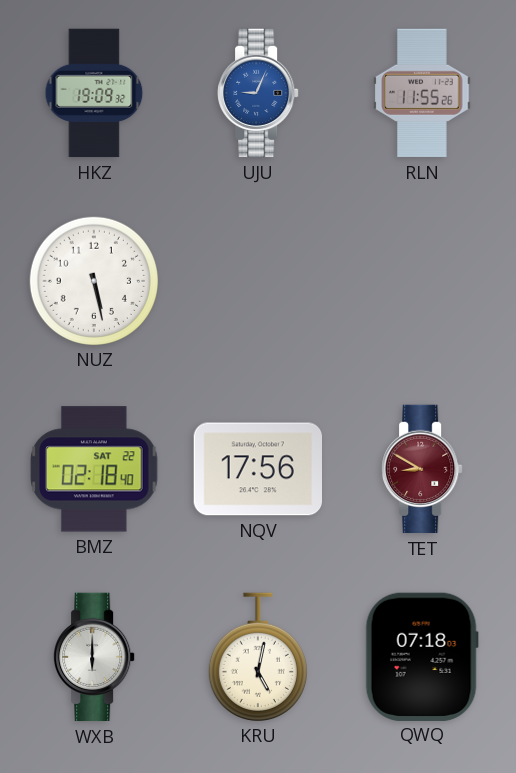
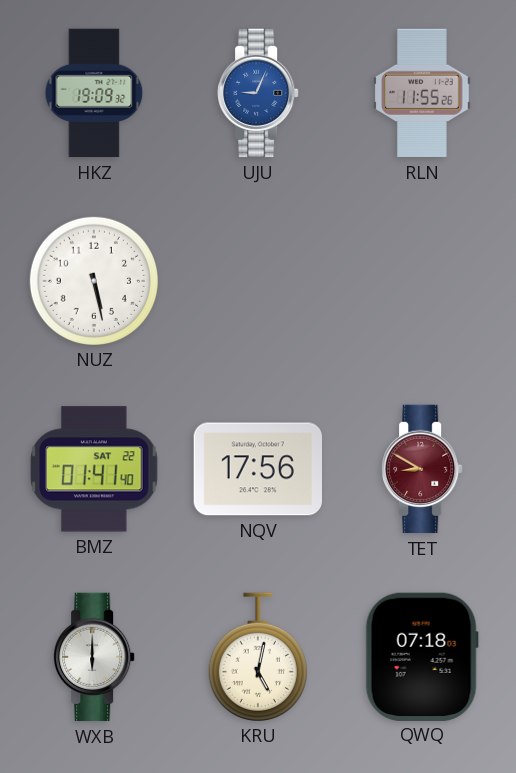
BMZ: 02:18 -> 01:41 (94, 469)
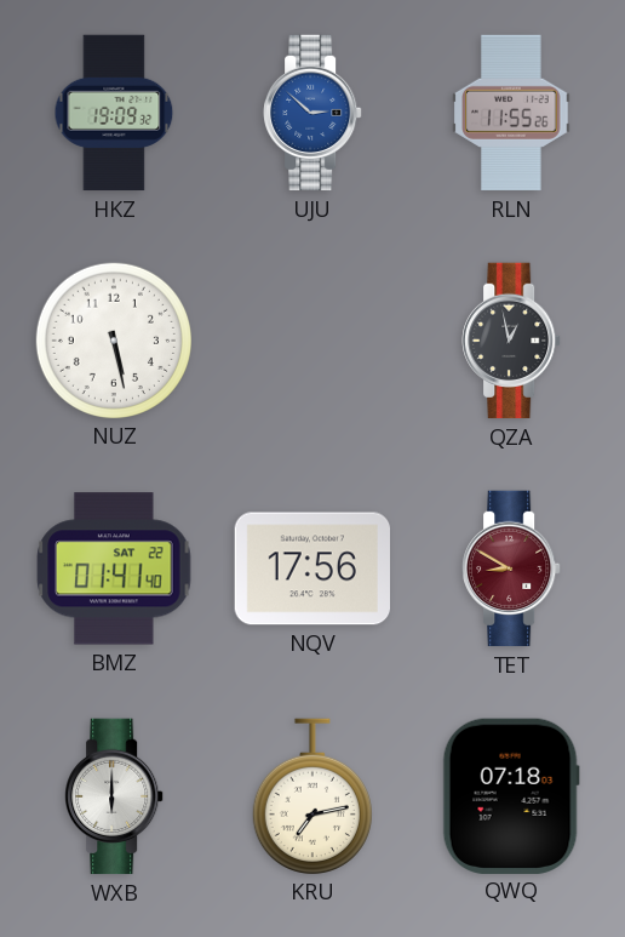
UJU: 9:04 -> 2:52 (312, 113)
QZA: none -> 12:58 (511, 341)
KRU: 5:02 -> 7:13 (312, 796)
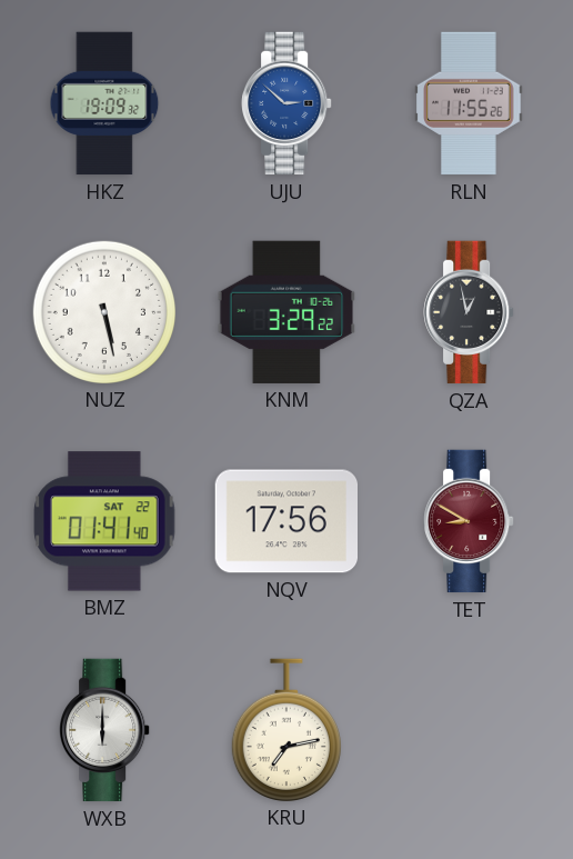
KNM: none -> 3:29 (285, 312)
QWQ: 07:18 -> none (511, 795)
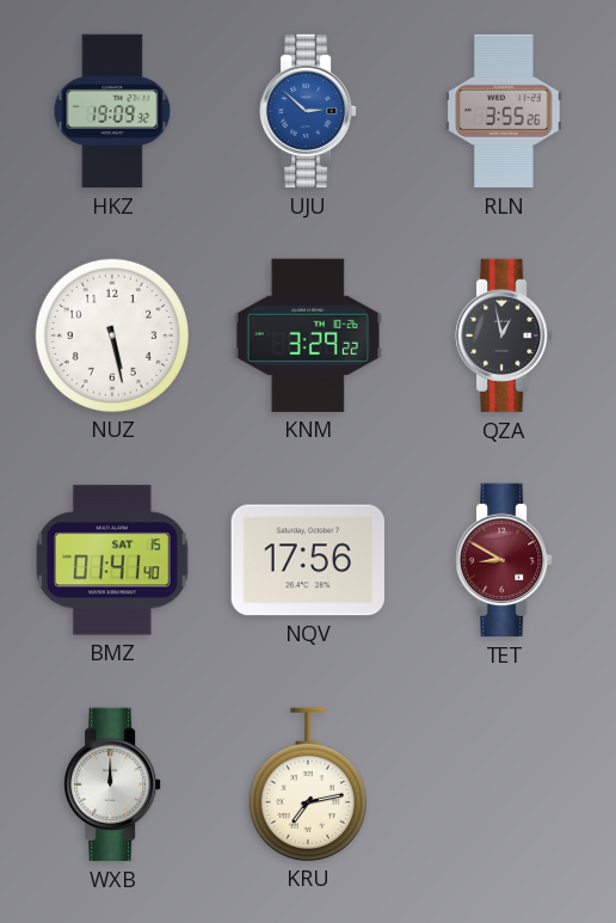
RLN: 11:55 -> 3:55 (504, 111)
BMZ date: SAT 22 -> SAT 15 (112, 560)
WXB: 6:00 -> 12:00 (112, 784)
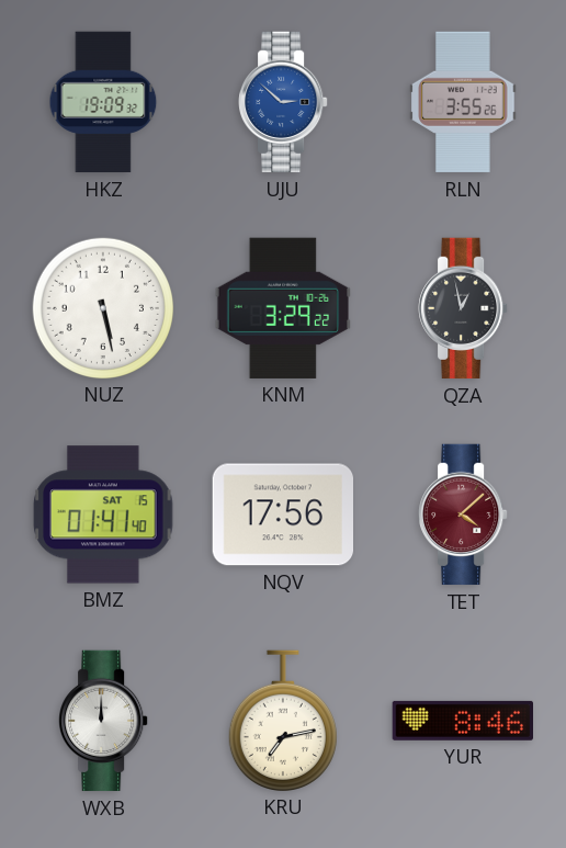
TET: 8:50 -> 4:08 (463, 515)
YUR: none -> 8:46 (462, 721)
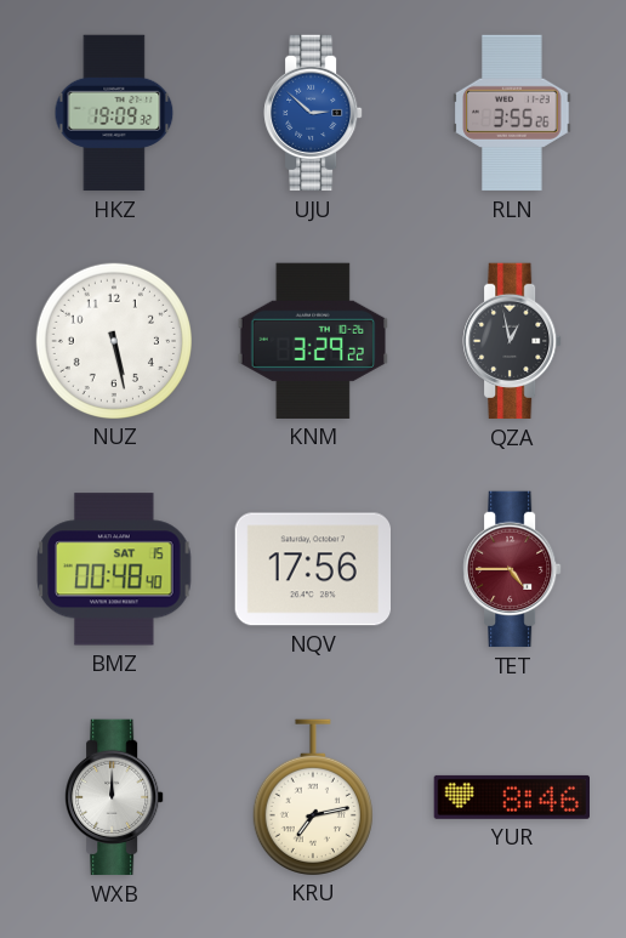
BMZ: 01:41 -> 00:48 (114, 569)
TET: 4:08 -> 4:45 (512, 569)
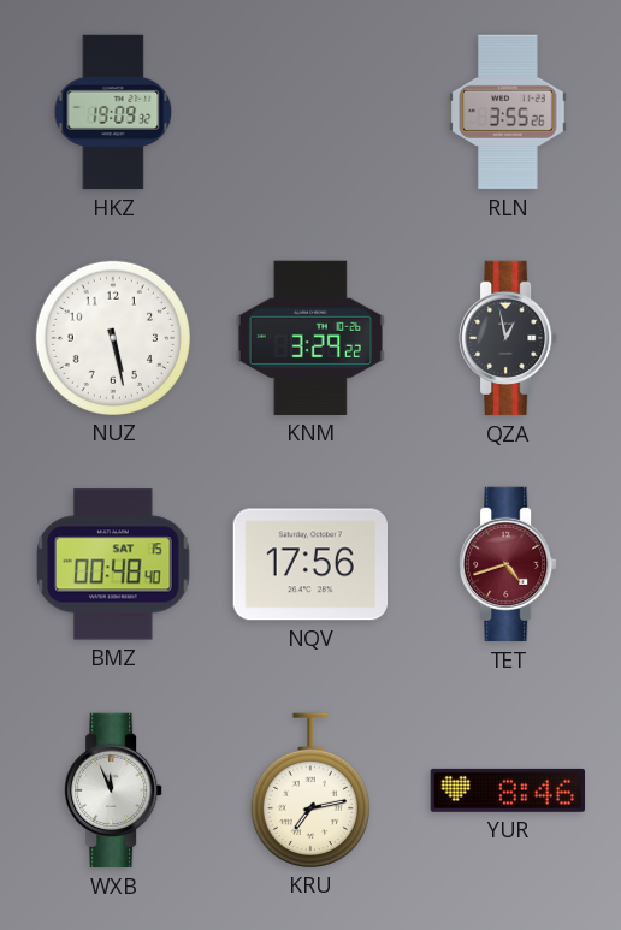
UJU: 2:52 -> none (313, 113)
TET: 4:45 -> 4:42 (508, 564)
WXB: 12:00 -> 11:56 (113, 790)
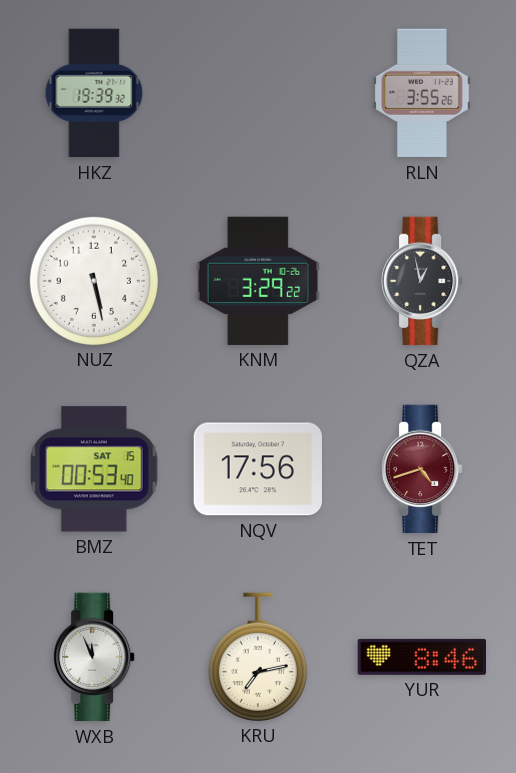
HKZ: 19:09 -> 19:39 (94, 93)
BMZ: 00:48 -> 00:53 (94, 469)
